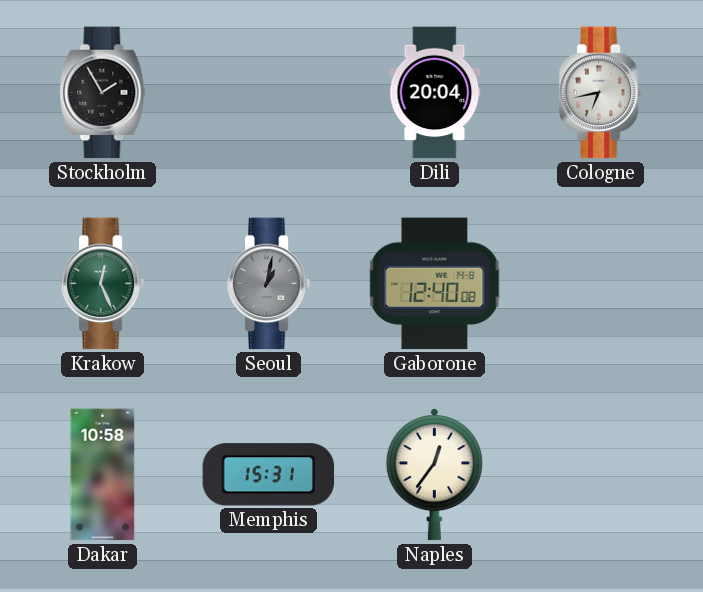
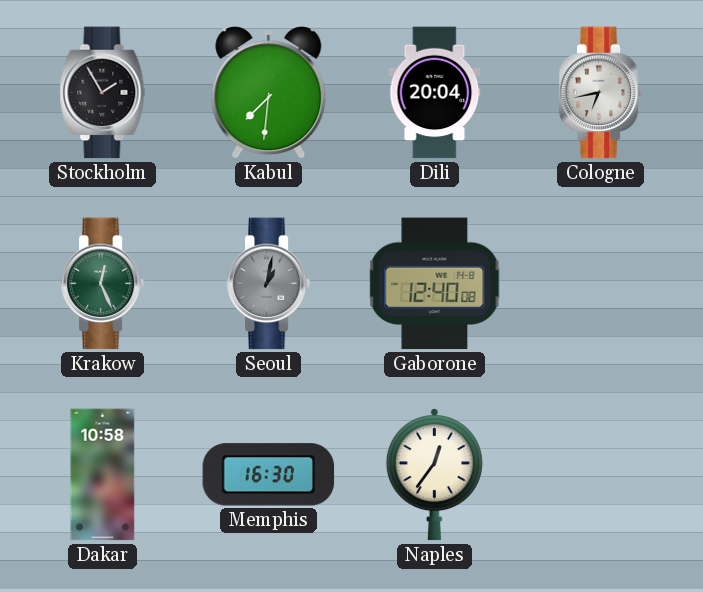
Kabul: none -> 7:31 (269, 93)
Memphis: 15:31 -> 16:30 (269, 475)
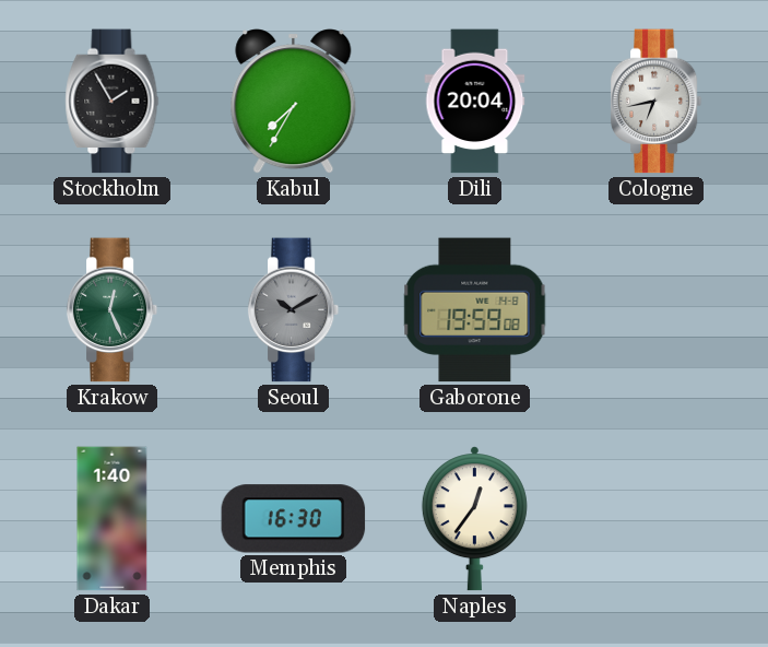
Kabul: 7:31 -> 7:35 (294, 102)
Seoul: 1:02 -> 10:10 (294, 310)
Gaborone: 12:40 -> 19:59 (475, 310)
Dakar: 10:58 -> 1:40 (113, 519)
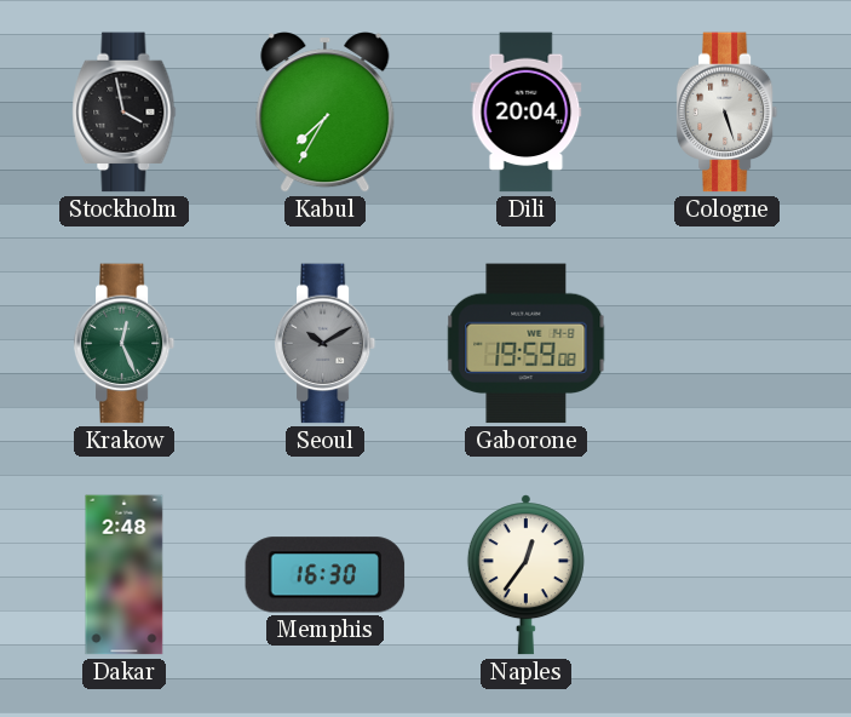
Stockholm: 1:55 -> 3:58 (125, 113)
Cologne: 6:43 -> 5:27 (728, 113)
Dakar: 1:40 -> 2:48 (125, 575)
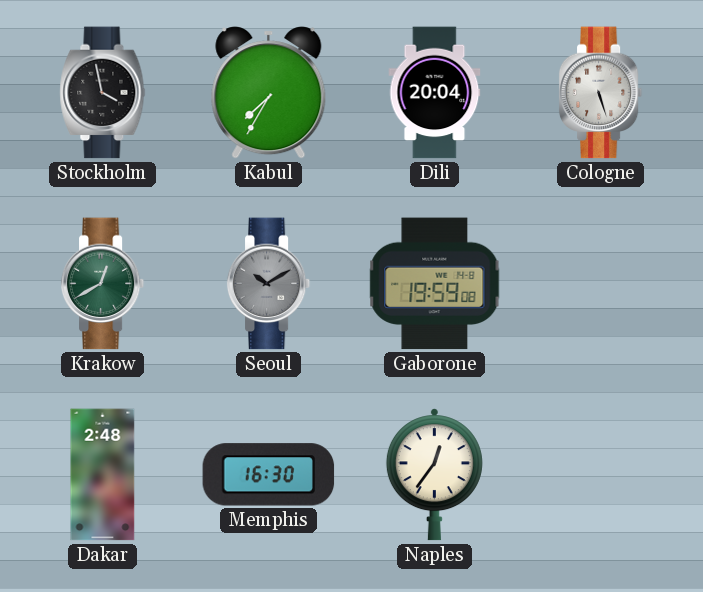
Krakow: 12:26 -> 12:40 (103, 284)
